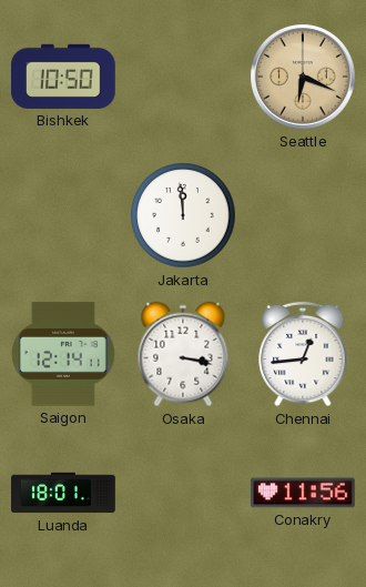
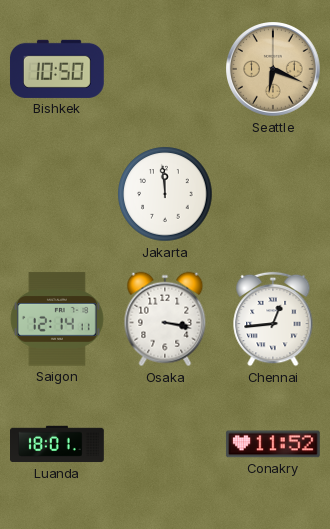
Conakry: 11:56 -> 11:52 (273, 444)
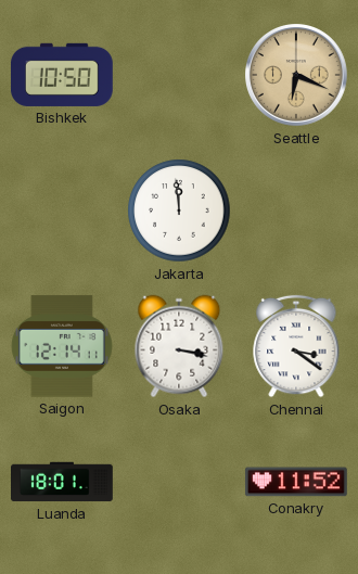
Chennai: 12:44 -> 3:21 (296, 346)
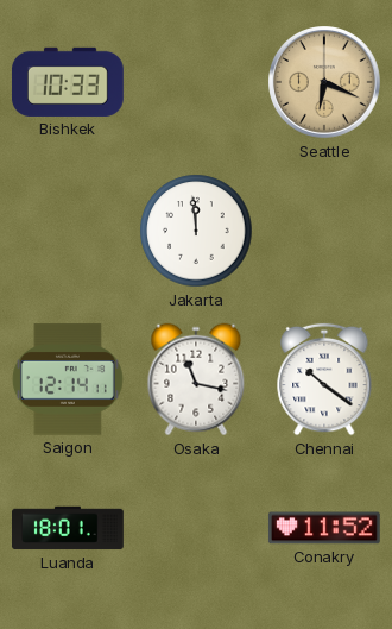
Bishkek: 10:50 -> 10:33 (68, 82)
Osaka: 3:17 -> 11:17 (196, 379)
Chennai: 3:21 -> 10:21 (324, 379)
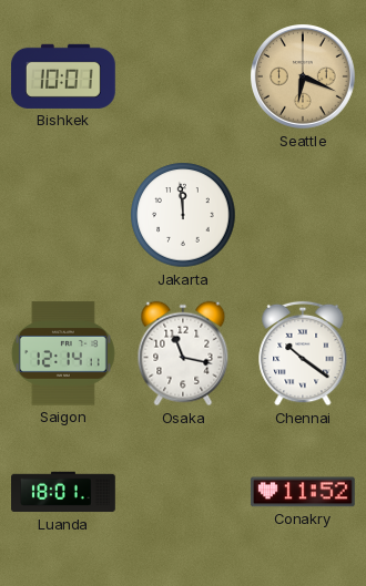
Bishkek: 10:33 -> 10:01 (63, 76)
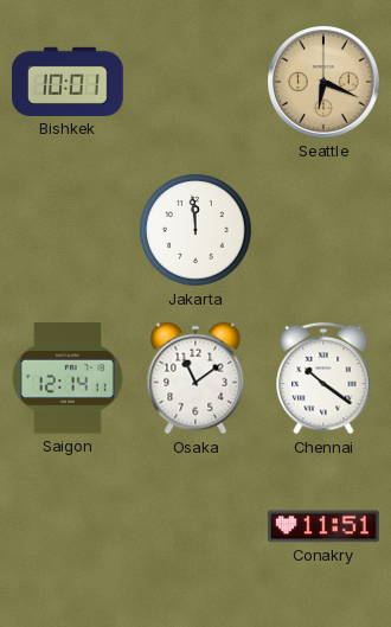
Osaka: 11:17 -> 11:09 (195, 378)
Luanda: 18:01 -> none (64, 492)
Conakry: 11:52 -> 11:51 (323, 526)
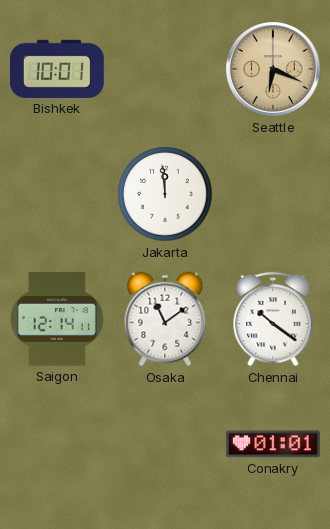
Conakry: 11:51 -> 01:01 (273, 444)
